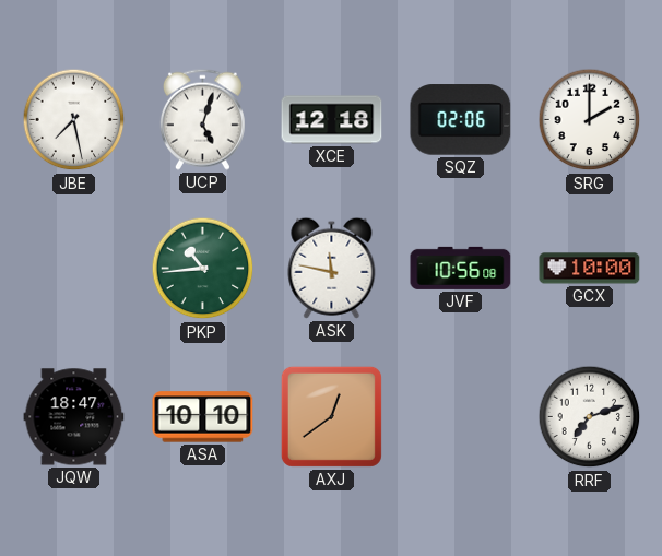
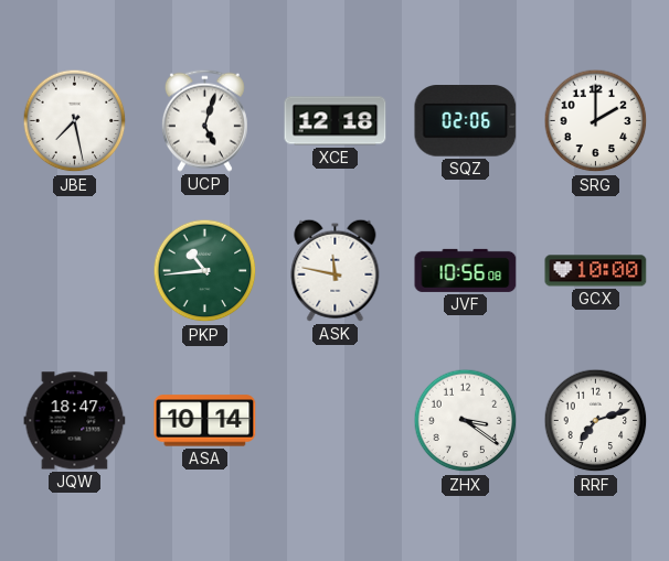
ASA: 10:10 -> 10:14 (205, 421)
AXJ: 12:39 -> none (331, 416)
ZHX: none -> 3:21 (466, 421)
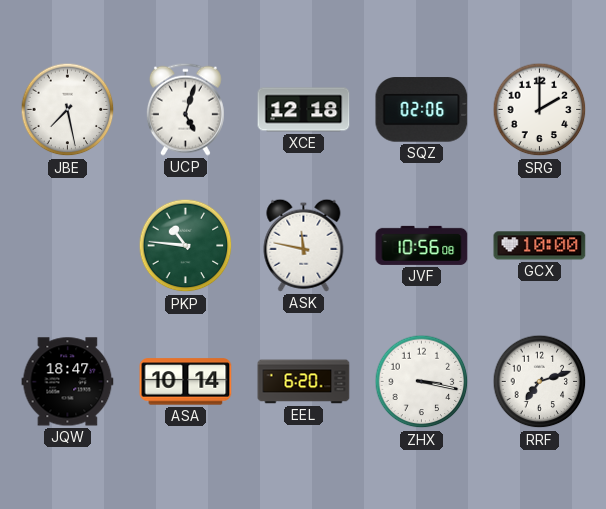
PKP: 10:44 -> 10:46 (186, 246)
EEL: none -> 6:20 (304, 382)
ZHX: 3:21 -> 3:17 (422, 382)
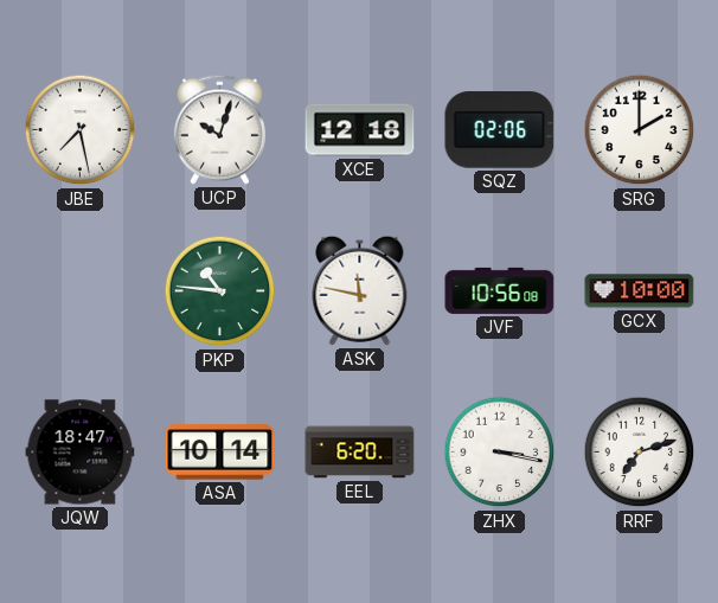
UCP: 5:03 -> 10:03 (219, 129)
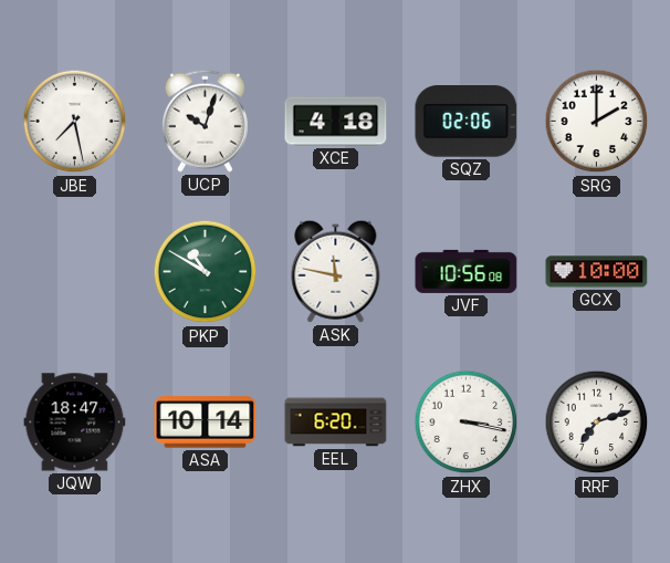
XCE: 12:18 -> 4:18 (336, 122)
PKP: 10:46 -> 10:50 (206, 272)
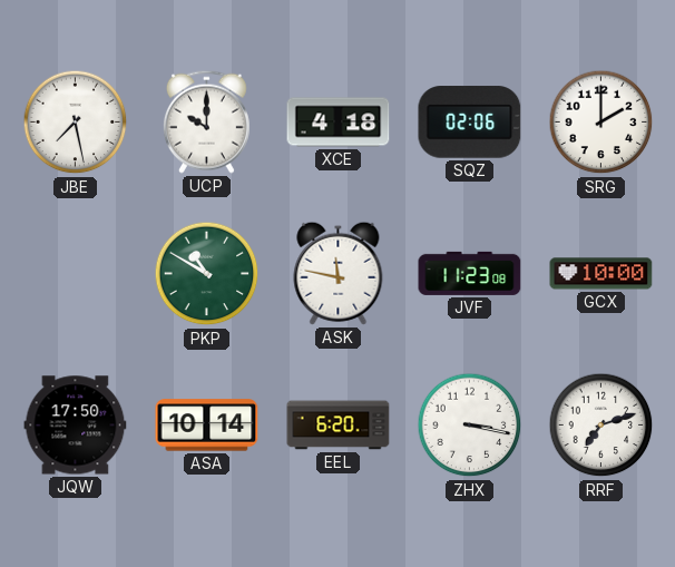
UCP: 10:03 -> 10:00 (206, 121)
JVF: 10:56 -> 11:23 (470, 273)
JQW: 18:47 -> 17:50 (76, 426)
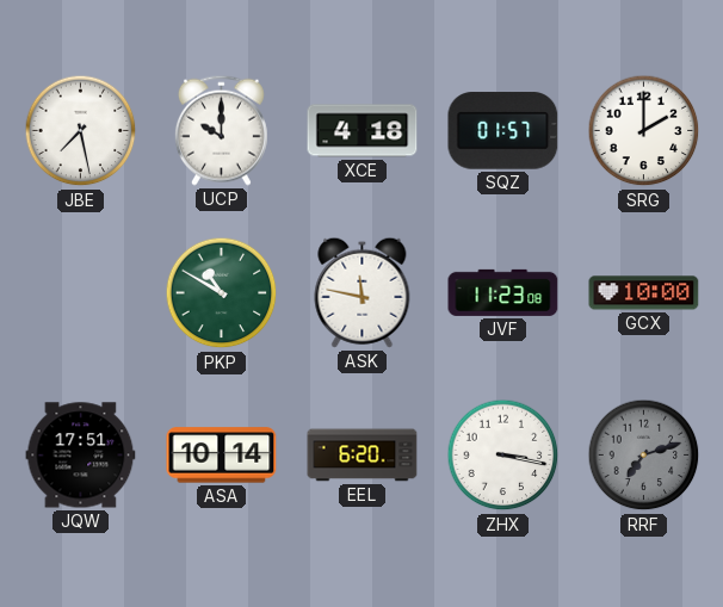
SQZ: 02:06 -> 01:57 (503, 131)
JQW: 17:50 -> 17:51 (81, 456)
RRF dial: white -> grey (644, 456)
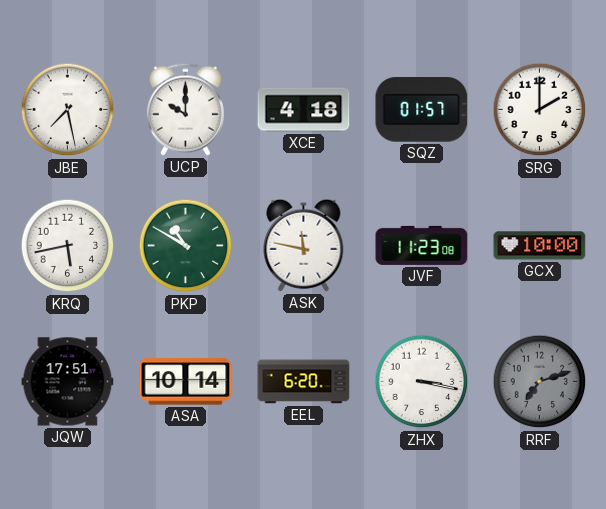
KRQ: none -> 5:43 (68, 246)
